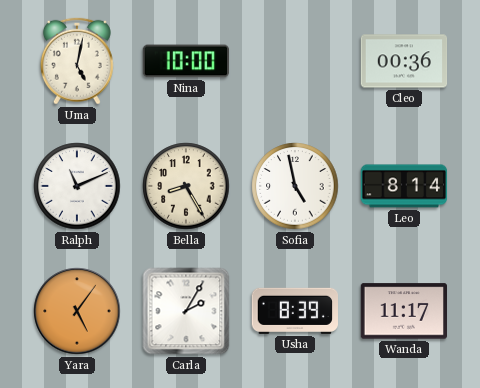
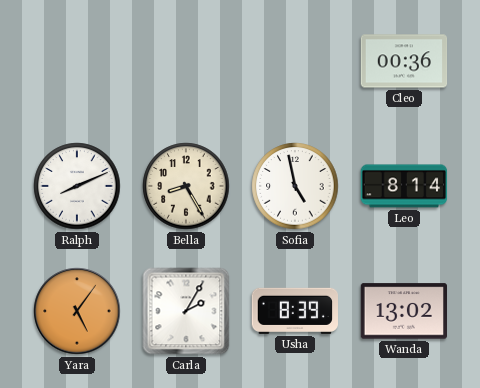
Uma: 5:02 -> none (77, 61)
Nina: 10:00 -> none (186, 61)
Ralph: 11:11 -> 8:11 (77, 186)
Wanda: 11:17 -> 13:02 (403, 311)
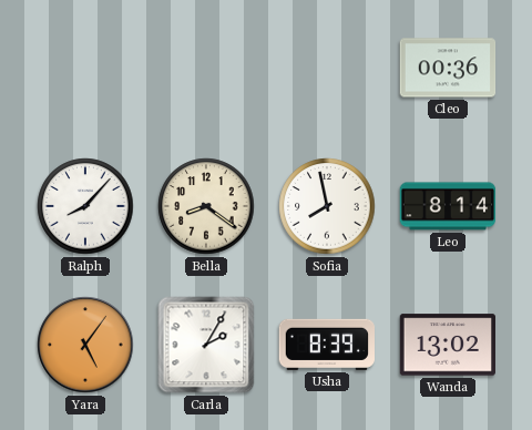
Ralph: 8:11 -> 8:07 (85, 206)
Bella: 8:25 -> 8:21 (206, 206)
Sofia: 4:58 -> 7:58 (327, 206)
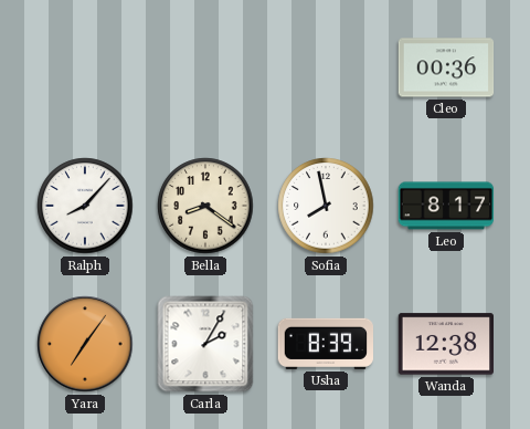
Leo: 8:14 -> 8:17 (446, 206)
Yara: 5:06 -> 7:06 (85, 344)
Wanda: 13:02 -> 12:38 (445, 344)
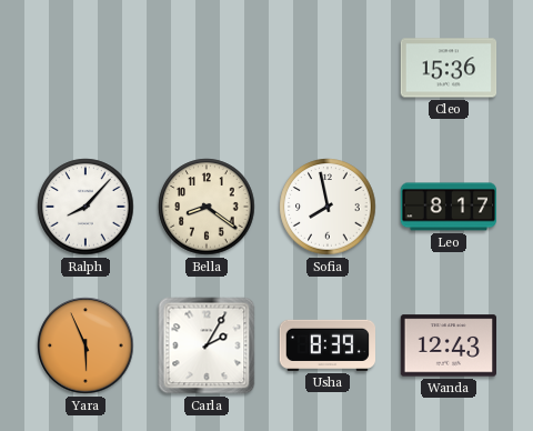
Cleo: 00:36 -> 15:36 (449, 68)
Yara: 7:06 -> 5:56 (86, 345)
Wanda: 12:38 -> 12:43 (447, 345)
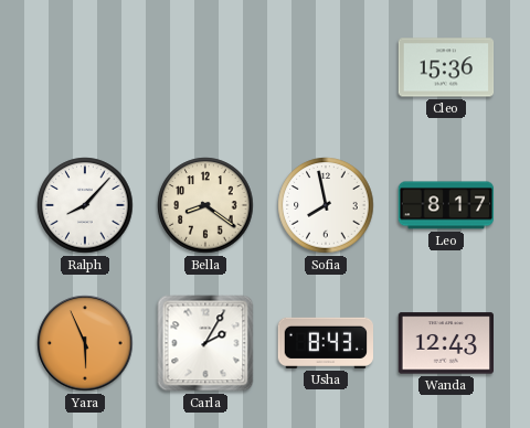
Usha: 8:39 -> 8:43 (325, 343)
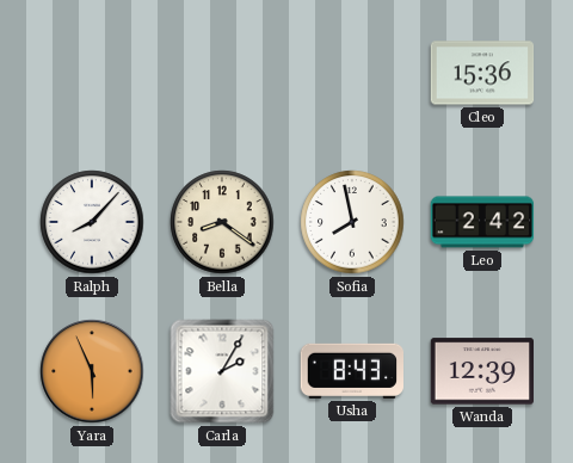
Leo: 8:17 -> 2:42 (482, 222)
Wanda: 12:43 -> 12:39 (481, 371)
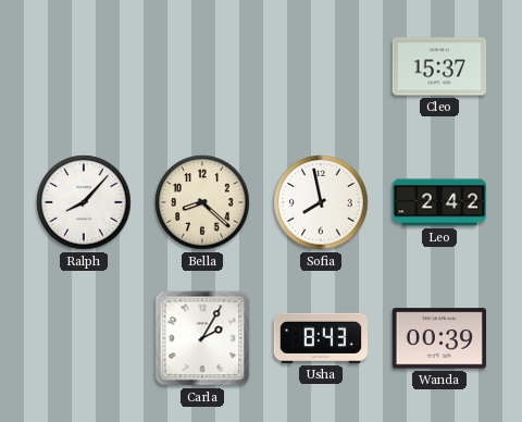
Cleo: 15:36 -> 15:37 (439, 66)
Bella: 8:21 -> 8:22 (202, 202)
Yara: 5:56 -> none (92, 371)
Wanda: 12:39 -> 00:39 (438, 338)
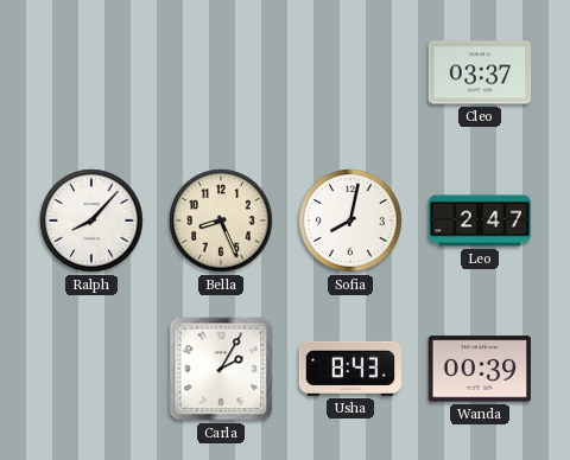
Cleo: 15:37 -> 03:37 (480, 72)
Bella: 8:22 -> 8:26 (221, 221)
Sofia: 7:58 -> 8:02 (350, 221)
Leo: 2:42 -> 2:47 (480, 221)
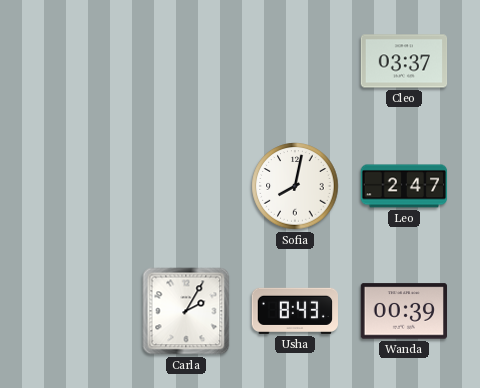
Ralph: 8:07 -> none (91, 221)
Bella: 8:26 -> none (221, 221)
